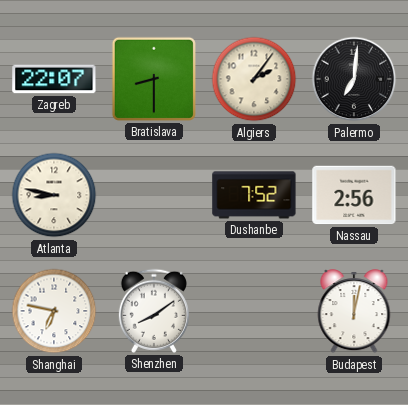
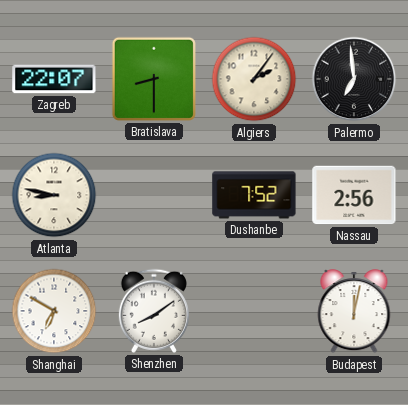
Palermo: 7:01 -> 6:59 (354, 79)
Shanghai: 6:47 -> 6:50 (54, 311)
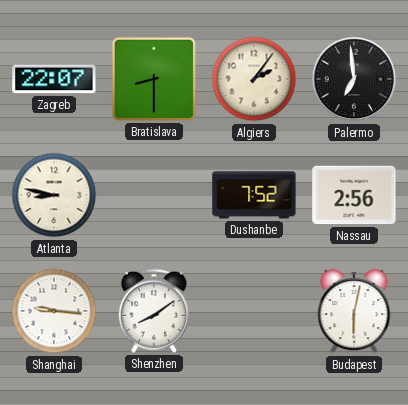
Shanghai: 6:50 -> 9:16 (54, 311)
Budapest: 12:02 -> 6:02 (354, 312)
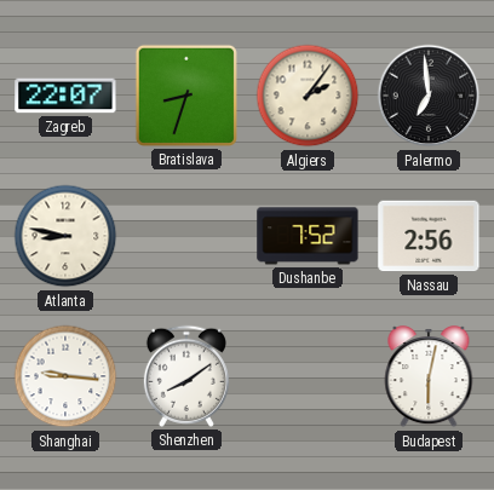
Bratislava: 8:30 -> 8:33 (186, 96)
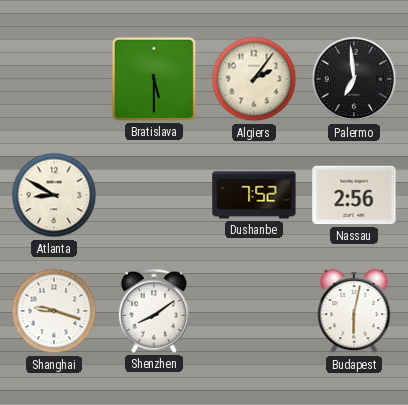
Zagreb: 22:07 -> none (65, 96)
Bratislava: 8:33 -> 5:30 (154, 79)
Atlanta: 8:47 -> 8:50 (54, 195)
Shanghai: 9:16 -> 9:18 (54, 311)
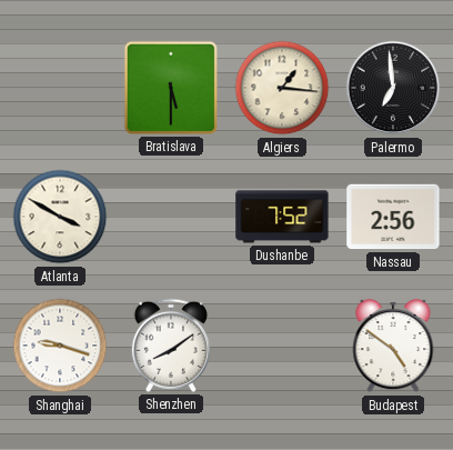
Algiers: 2:06 -> 1:16 (282, 88)
Atlanta: 8:50 -> 3:50 (60, 217)
Budapest: 6:02 -> 4:51 (393, 347)
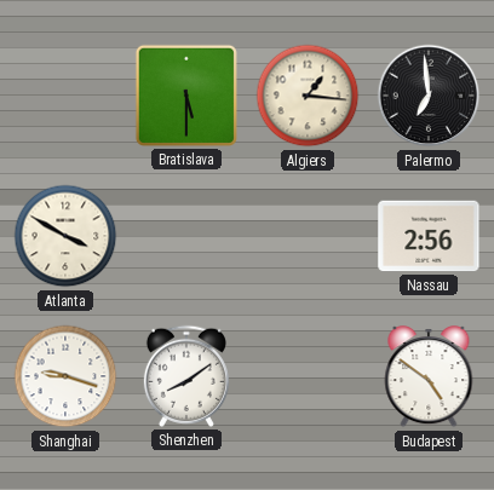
Dushanbe: 7:52 -> none (282, 217)
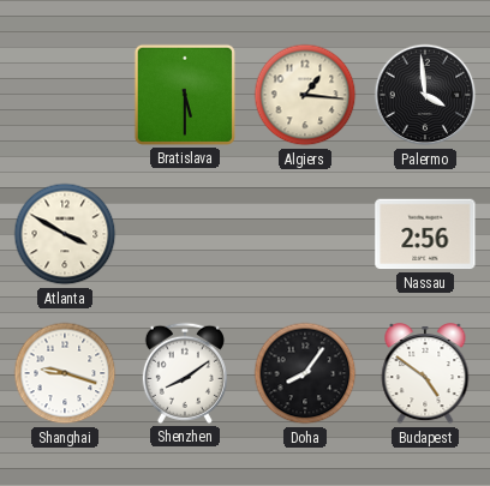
Palermo: 6:59 -> 3:59 (425, 95)
Doha: none -> 8:06 (305, 373)
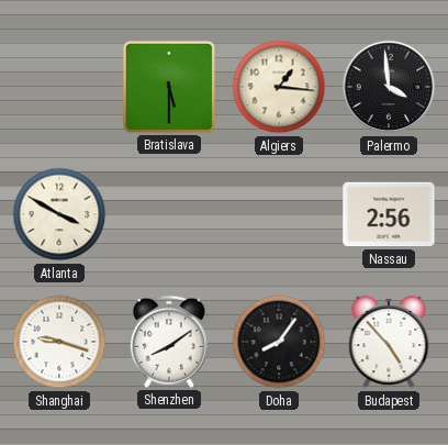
Budapest: 4:51 -> 4:53 (389, 343)
